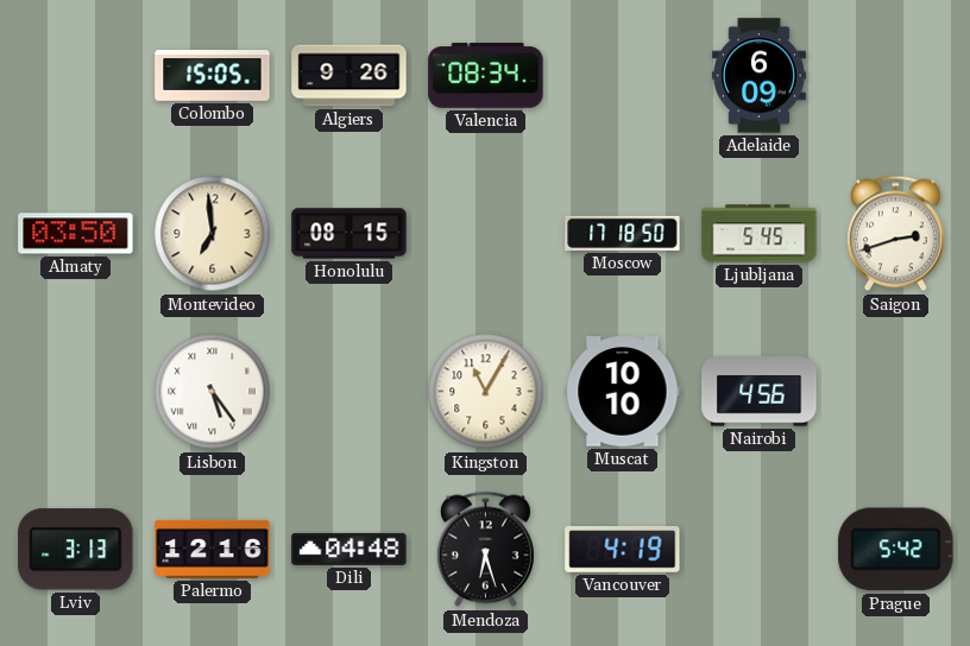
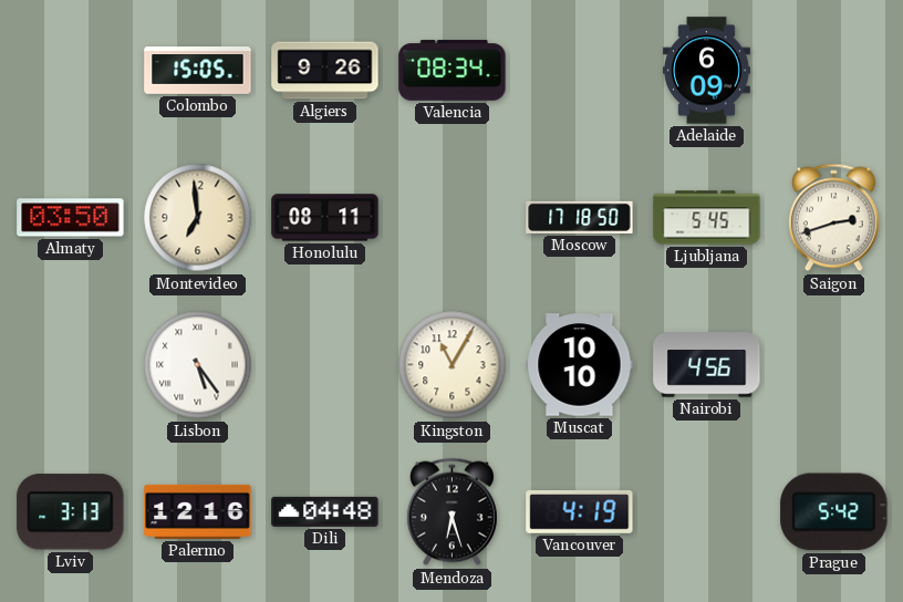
Honolulu: 08:15 -> 08:11 (325, 218)
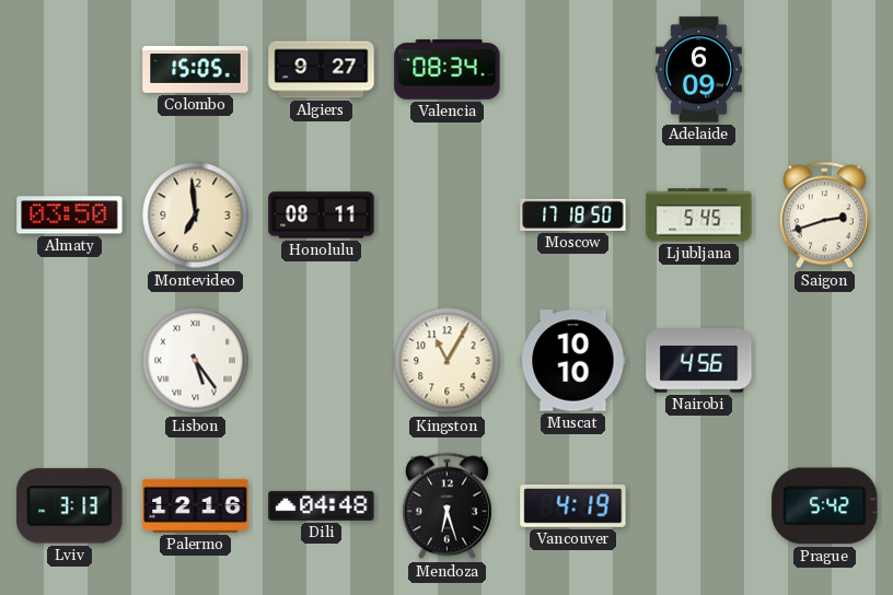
Algiers: 9:26 -> 9:27 (322, 70)
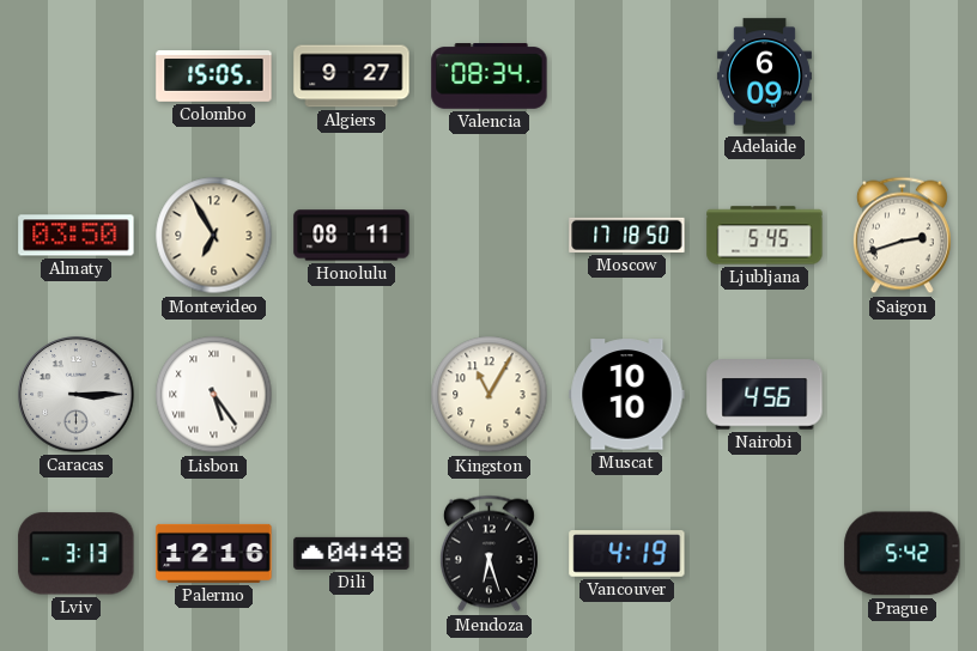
Montevideo: 6:59 -> 6:55 (214, 236)
Caracas: none -> 3:15 (77, 395)
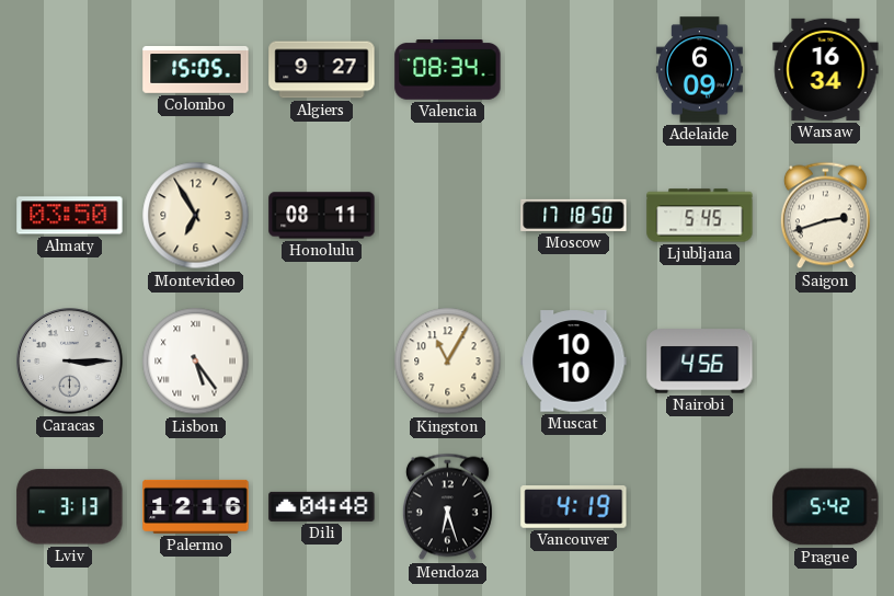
Warsaw: none -> 16:34 (826, 69)
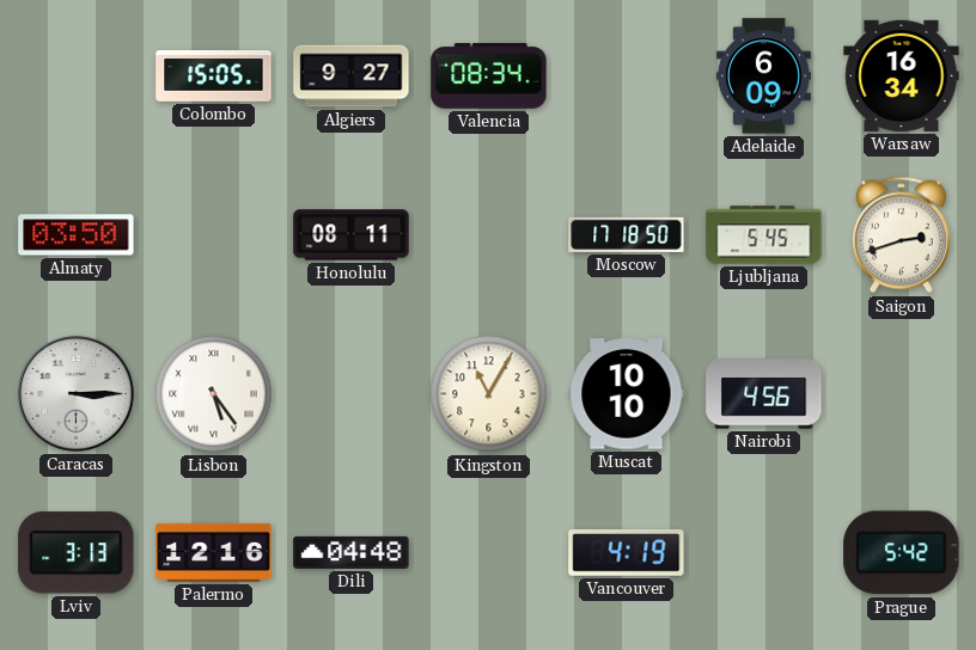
Montevideo: 6:55 -> none (196, 216)
Mendoza: 6:27 -> none (447, 507)
